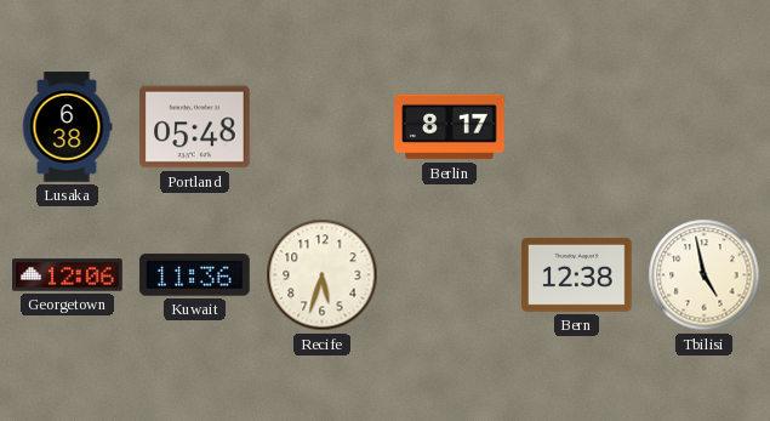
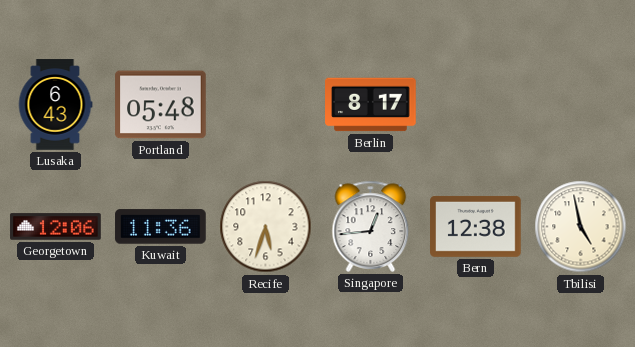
Lusaka: 6:38 -> 6:43 (55, 105)
Singapore: none -> 12:44 (371, 226)
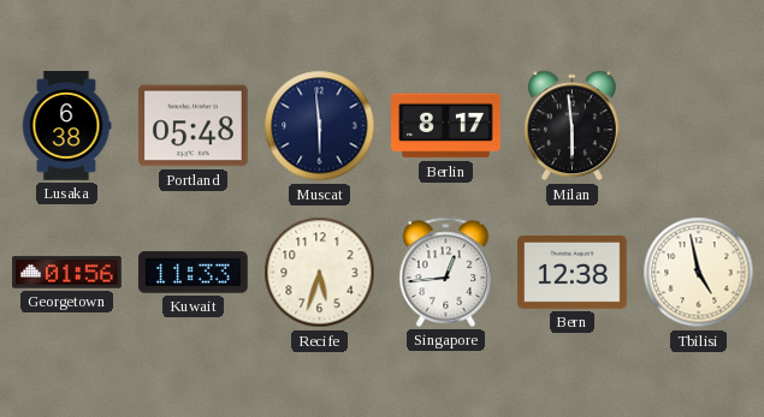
Lusaka: 6:43 -> 6:38 (66, 126)
Muscat: none -> 5:59 (320, 126)
Milan: none -> 5:59 (571, 126)
Georgetown: 12:06 -> 01:56 (67, 273)
Kuwait: 11:36 -> 11:33 (194, 273)
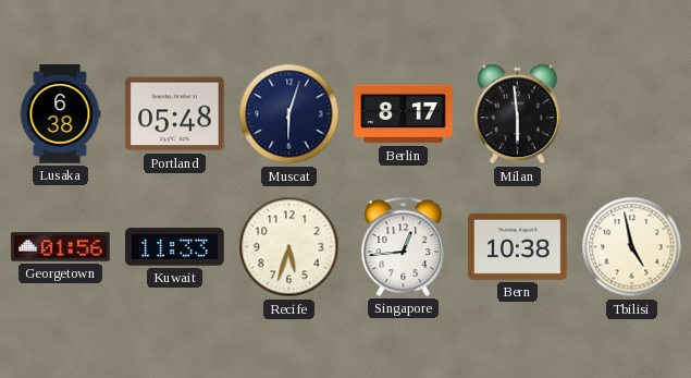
Muscat: 5:59 -> 6:03 (289, 114)
Bern: 12:38 -> 10:38 (518, 246)
